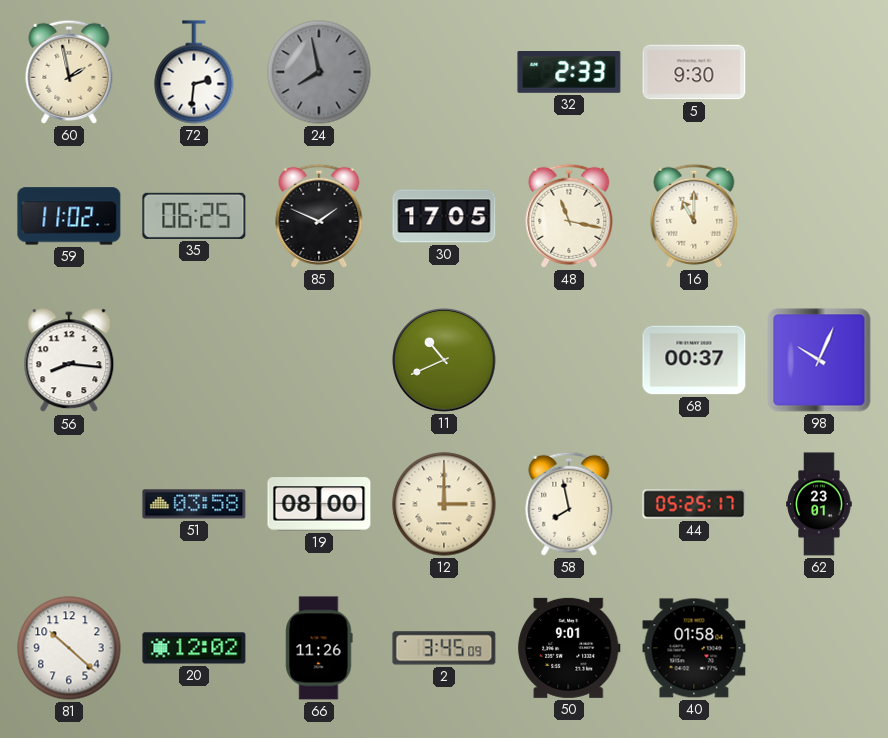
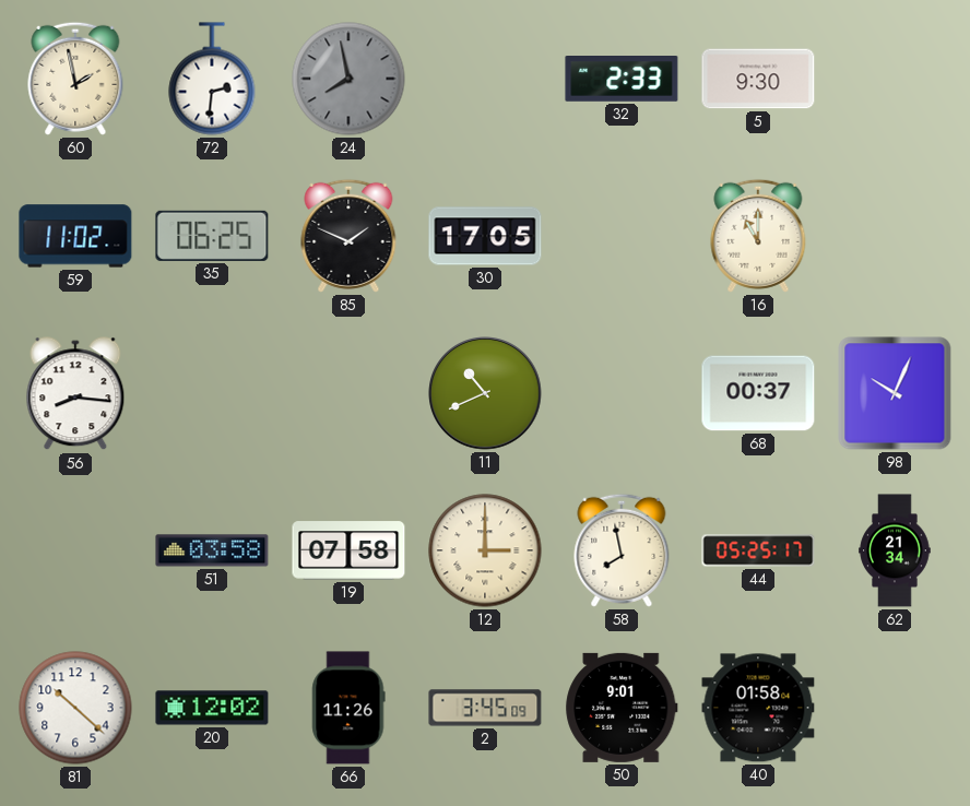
48: 11:17 -> none (569, 216)
19: 08:00 -> 07:58 (348, 550)
62: 23:01 -> 21:34 (895, 550)
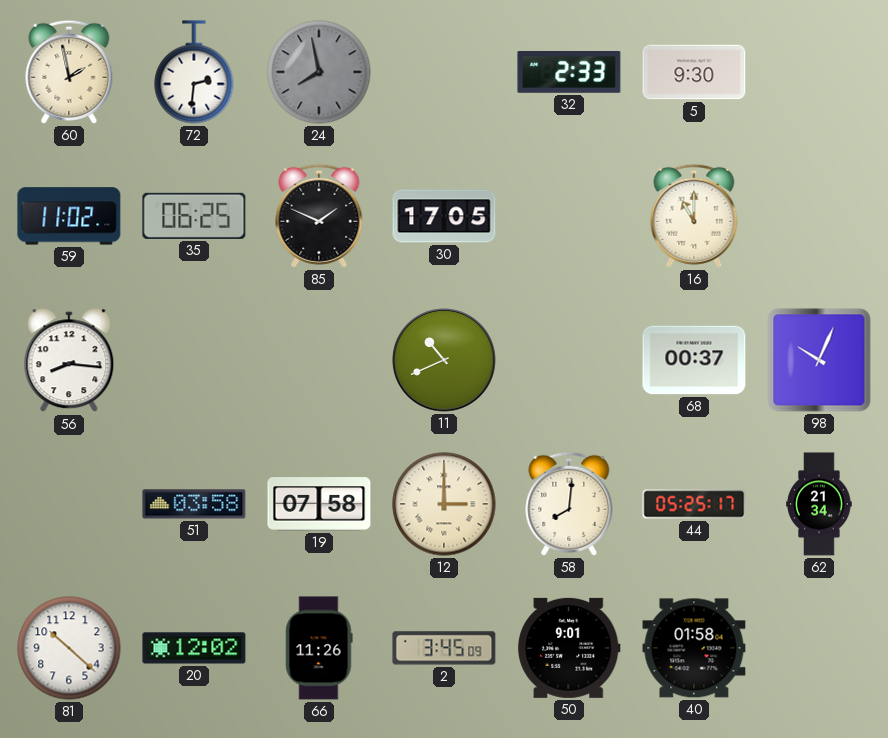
58: 7:58 -> 8:01 (569, 504)
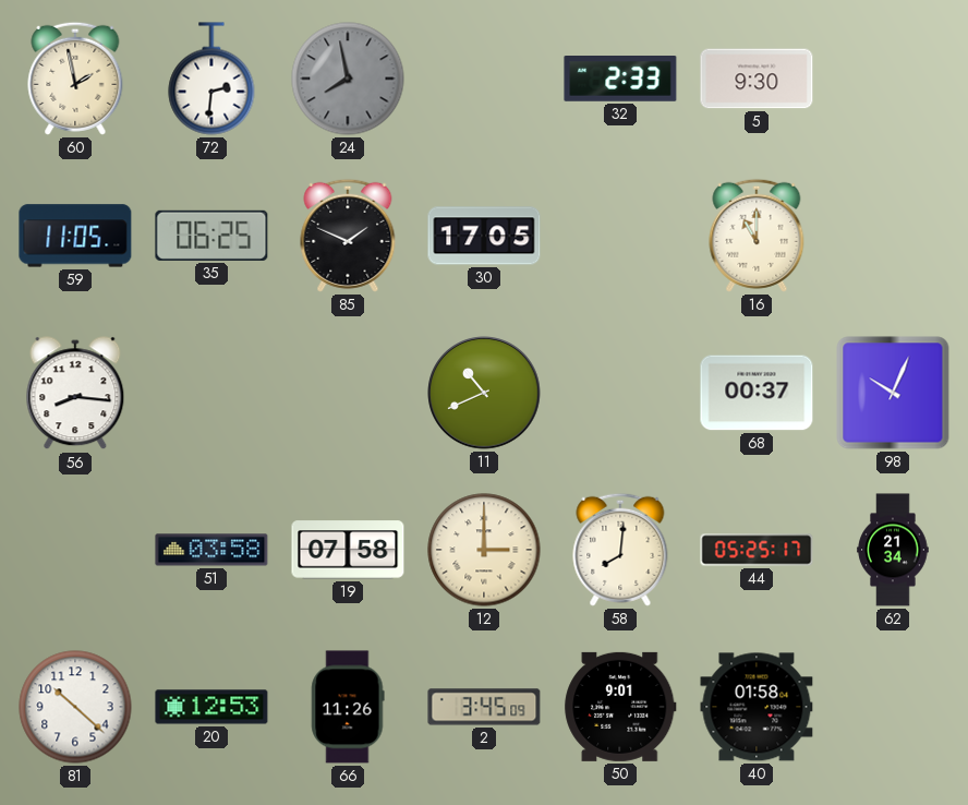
59: 11:02 -> 11:05 (75, 236)
20: 12:02 -> 12:53 (211, 707)
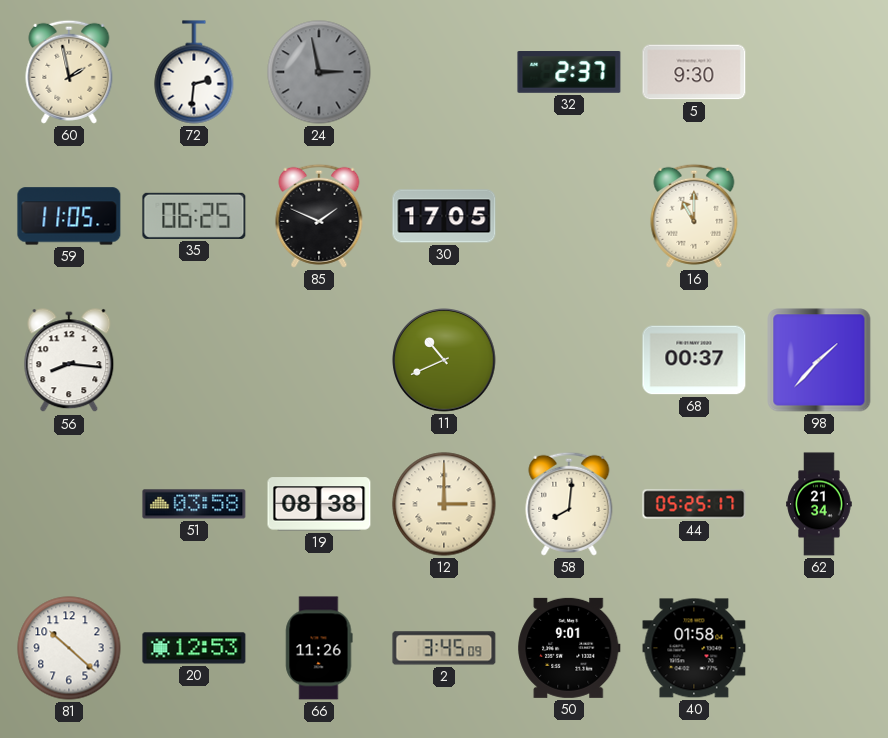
24: 7:58 -> 2:58 (319, 72)
32: 2:33 -> 2:37 (569, 72)
98: 10:04 -> 1:37 (819, 360)
19: 07:58 -> 08:38 (319, 504)
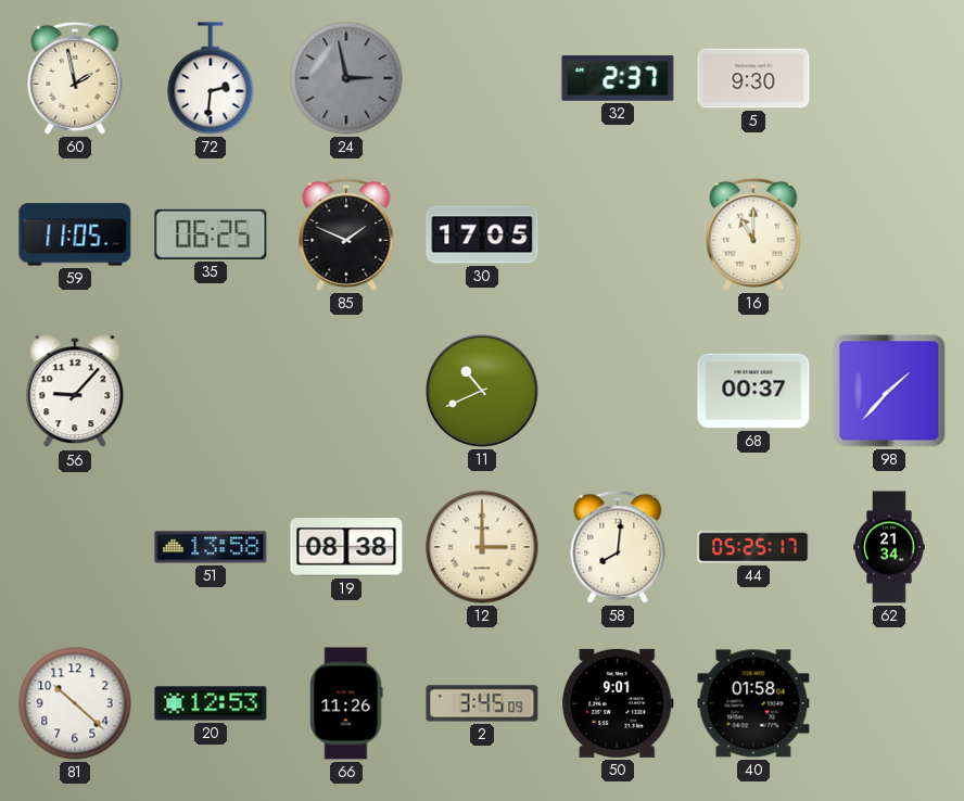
56: 8:16 -> 9:07 (75, 392)
51: 03:58 -> 13:58 (211, 547)
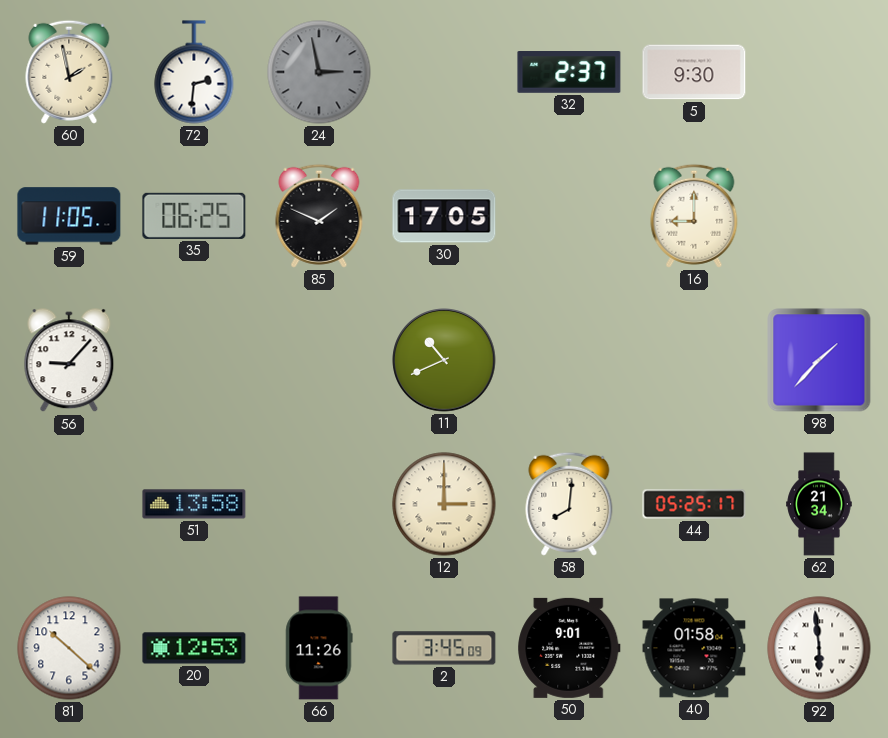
16: 11:00 -> 9:00 (694, 216)
68: 00:37 -> none (753, 391)
19: 08:38 -> none (346, 547)
92: none -> 5:59 (819, 648)
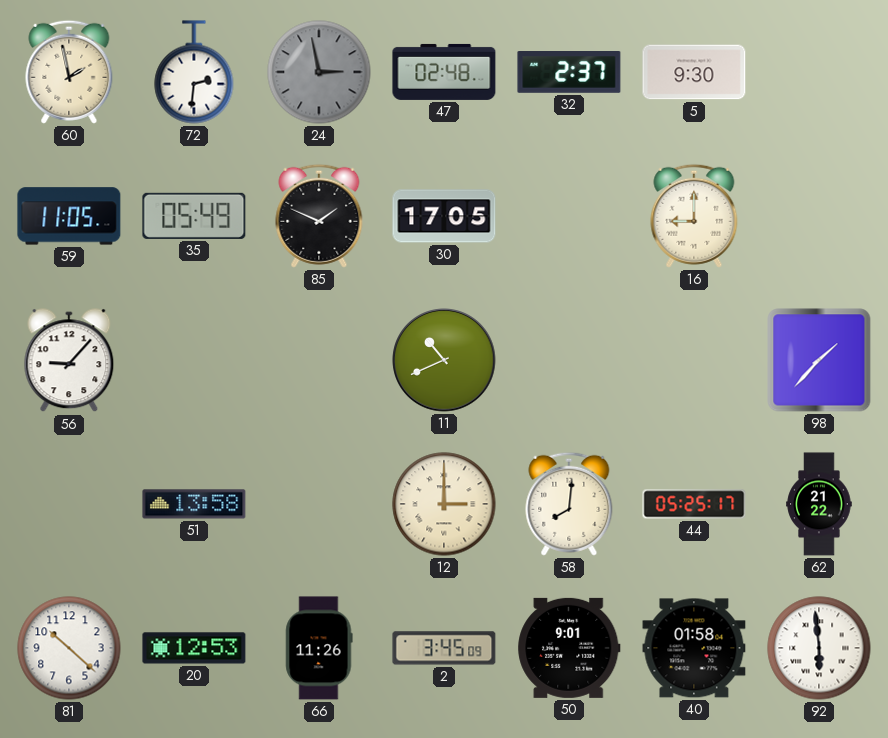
47: none -> 02:48 (444, 72)
35: 06:25 -> 05:49 (194, 216)
62: 21:34 -> 21:22 (819, 504)
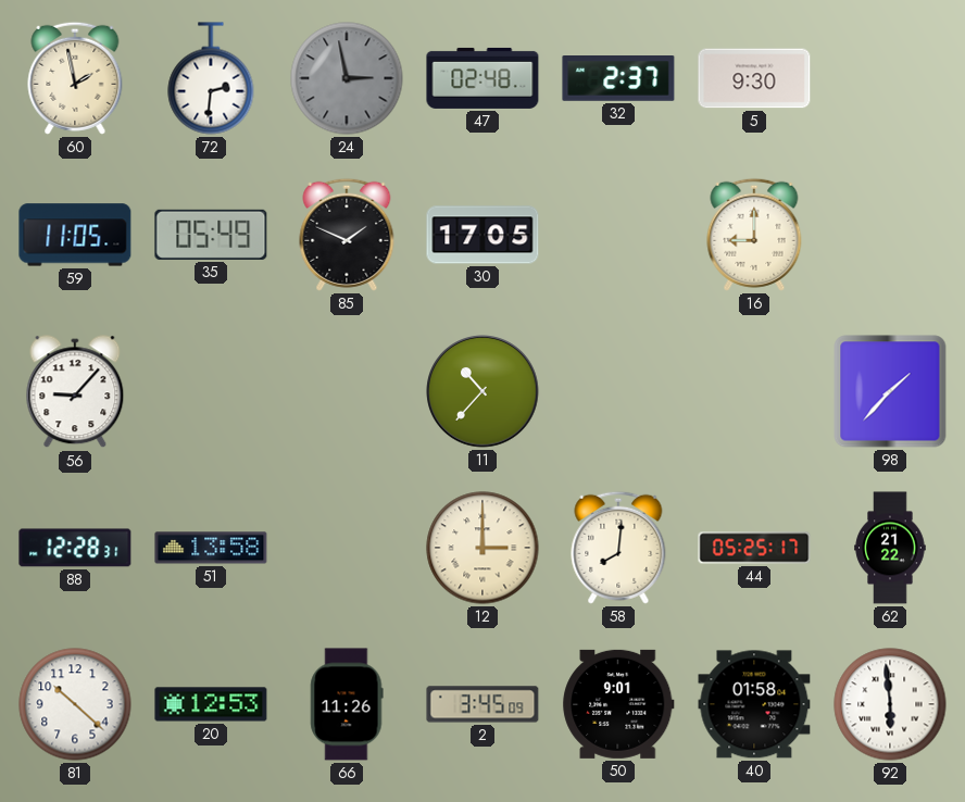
11: 10:41 -> 10:37 (482, 391)
88: none -> 12:28 (75, 548)
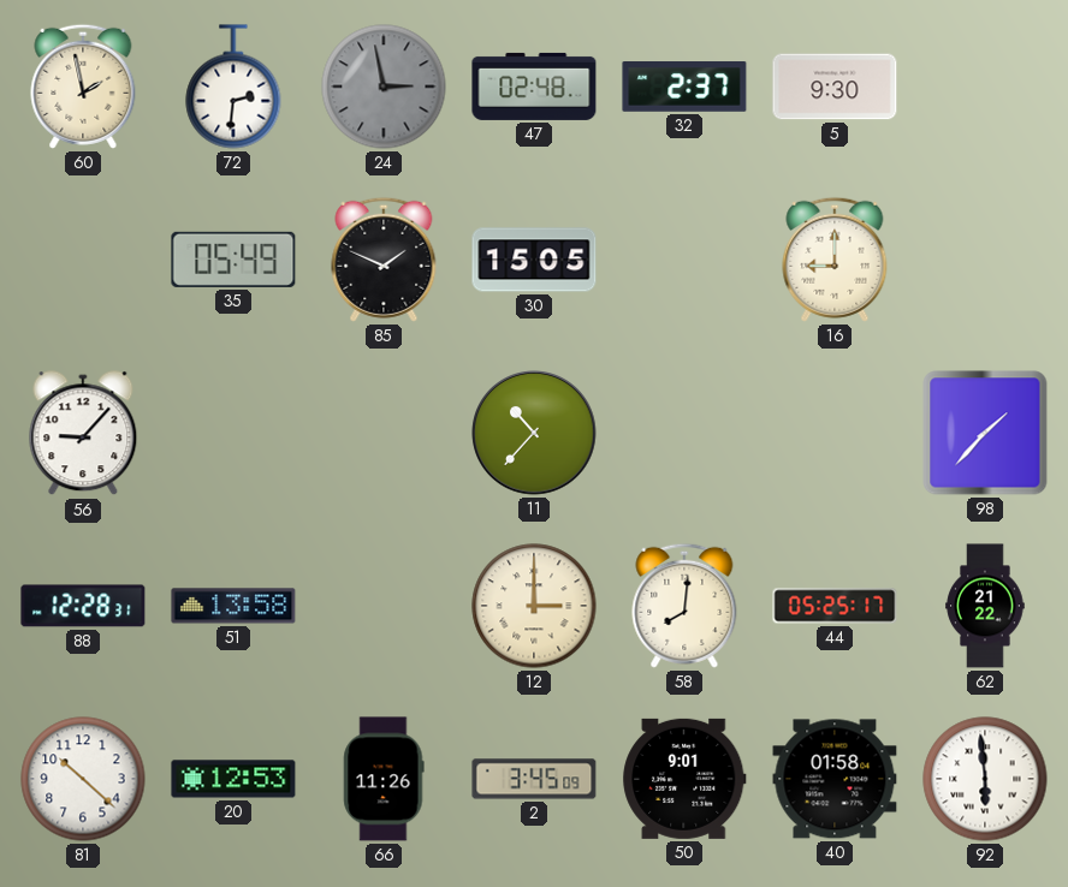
59: 11:05 -> none (75, 235)
30: 17:05 -> 15:05 (534, 260)
